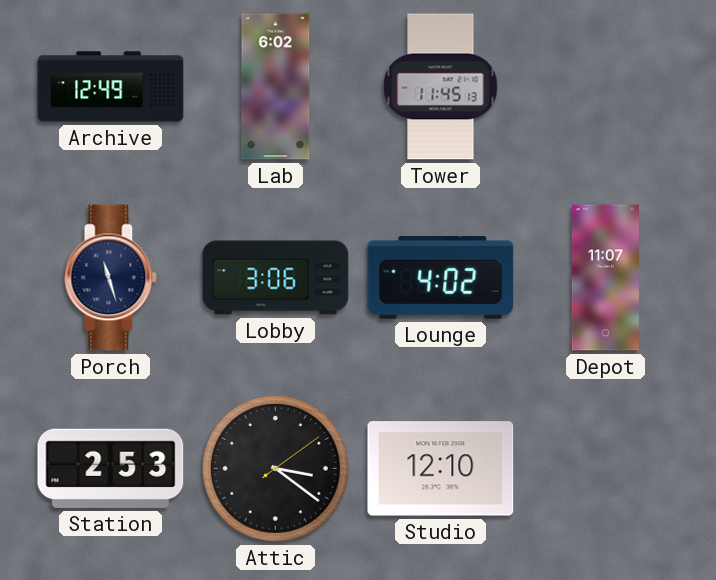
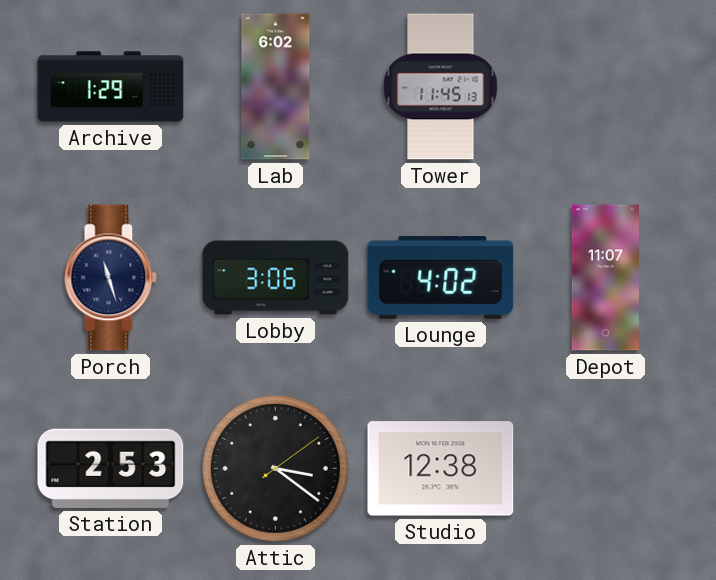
Archive: 12:49 -> 1:29 (111, 87)
Studio: 12:10 -> 12:38 (441, 469)
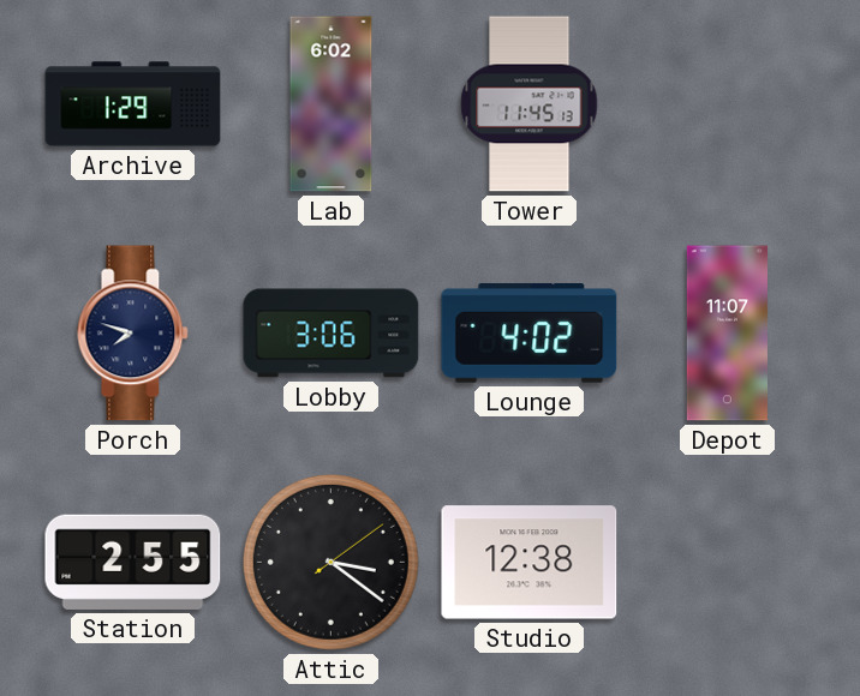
Porch: 11:27 -> 7:48 (133, 334)
Station: 2:53 -> 2:55 (133, 562)
